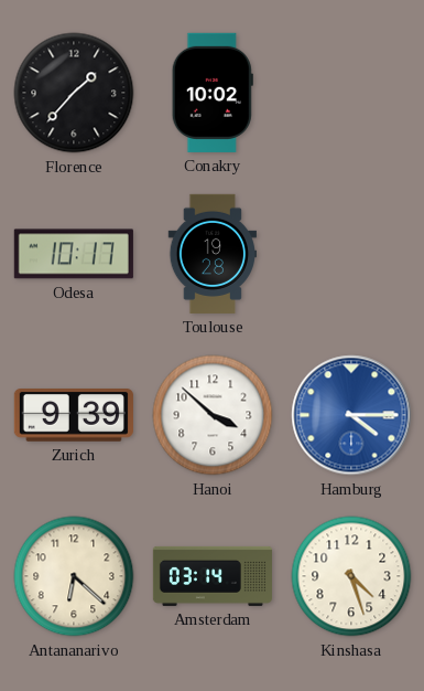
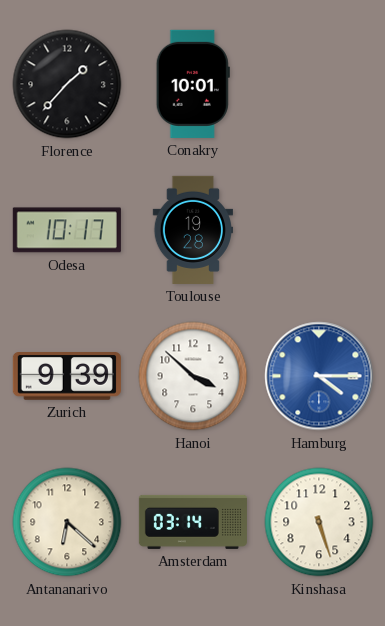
Conakry: 10:02 -> 10:01 (193, 84)
Kinshasa: 4:27 -> 5:27 (319, 522)
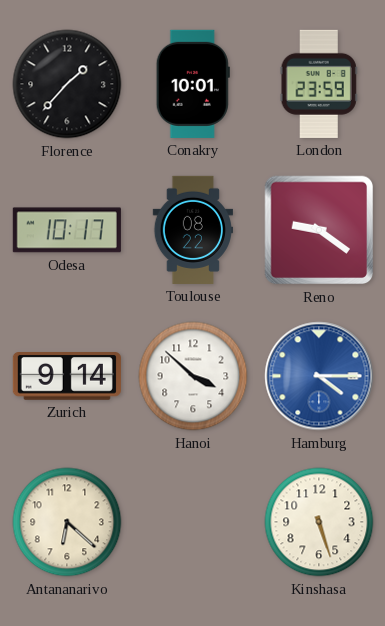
London: none -> 23:59 (319, 84)
Toulouse: 19:28 -> 08:22 (192, 230)
Reno: none -> 9:21 (319, 230)
Zurich: 9:39 -> 9:14 (67, 377)
Amsterdam: 03:14 -> none (193, 522)
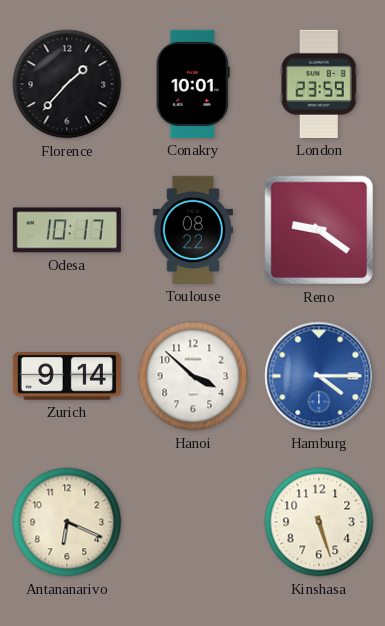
Antananarivo: 6:22 -> 6:19 (67, 522)
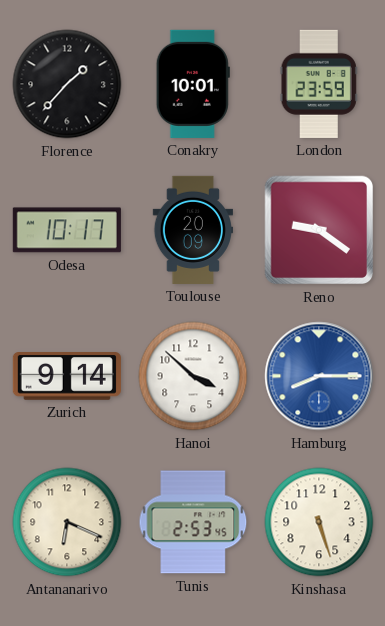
Toulouse: 08:22 -> 20:09 (192, 230)
Hamburg: 4:15 -> 8:15 (319, 376)
Tunis: none -> 2:53 (193, 522)
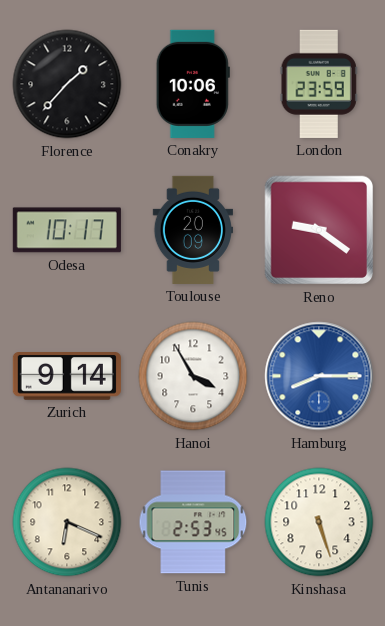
Conakry: 10:01 -> 10:06 (193, 84)
Hanoi: 3:52 -> 3:55 (193, 376)
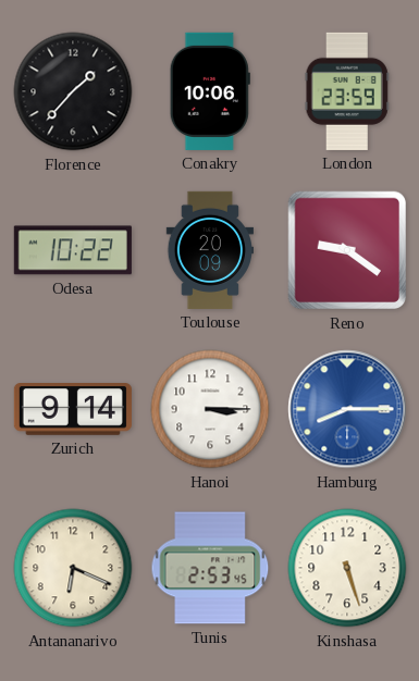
Odesa: 10:17 -> 10:22 (73, 250)
Hanoi: 3:55 -> 3:15 (210, 409)
